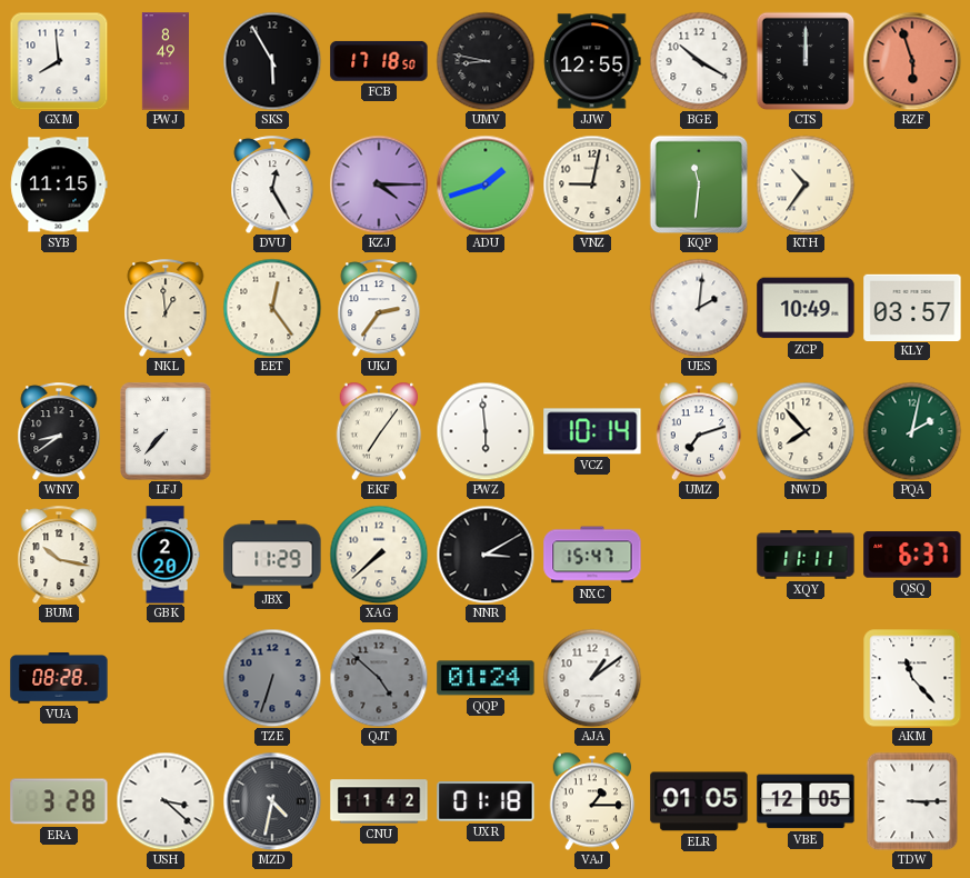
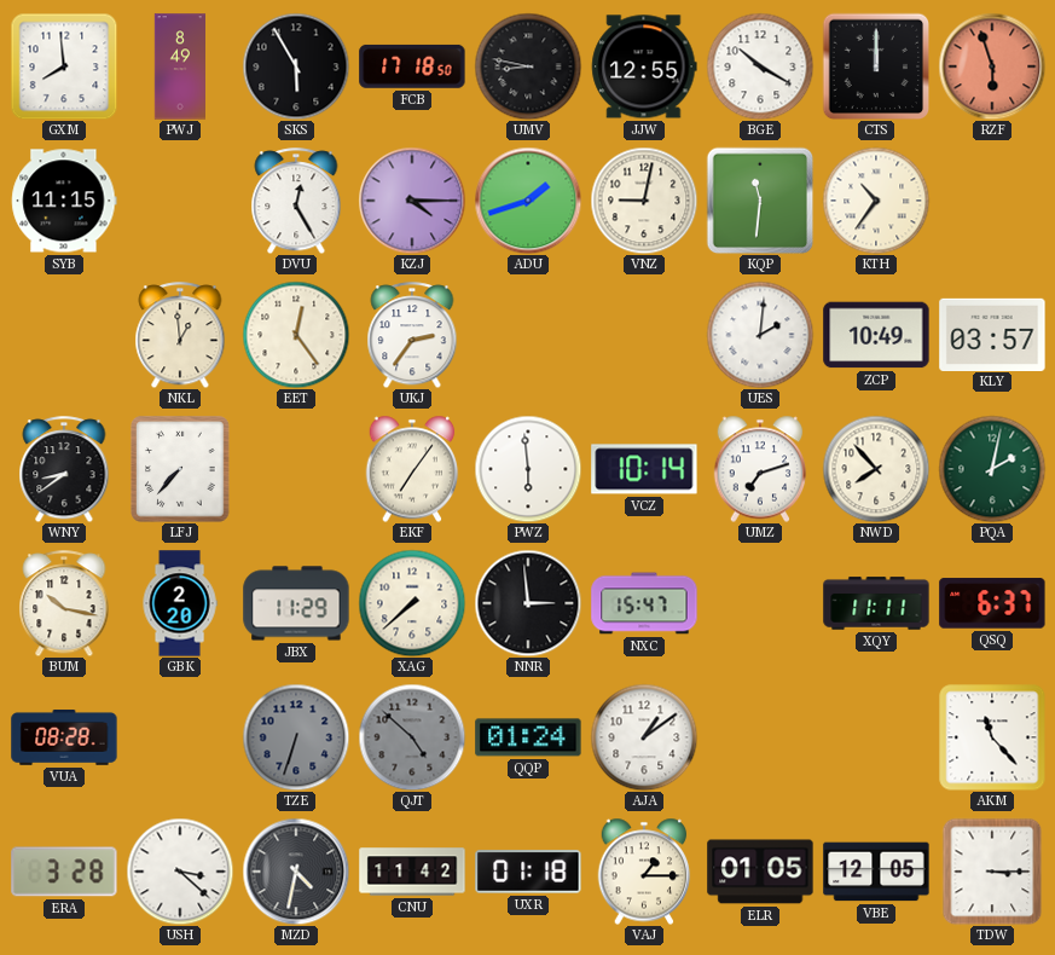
NNR: 3:10 -> 2:59 (528, 603)
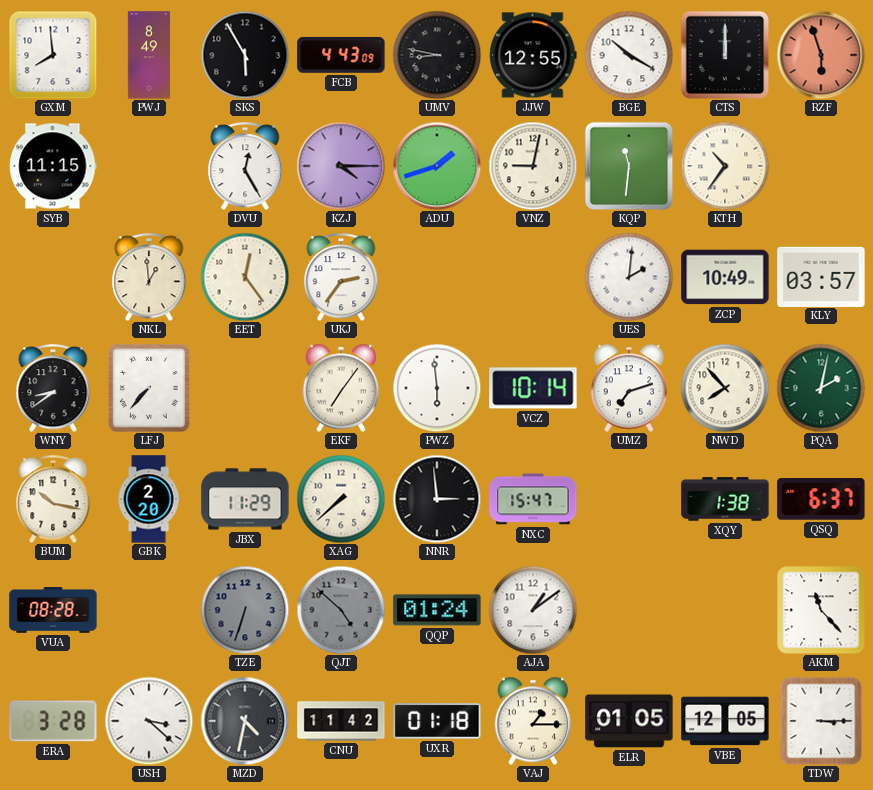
FCB: 17:18 -> 4:43 (341, 55)
XQY: 11:11 -> 1:38 (725, 499)
